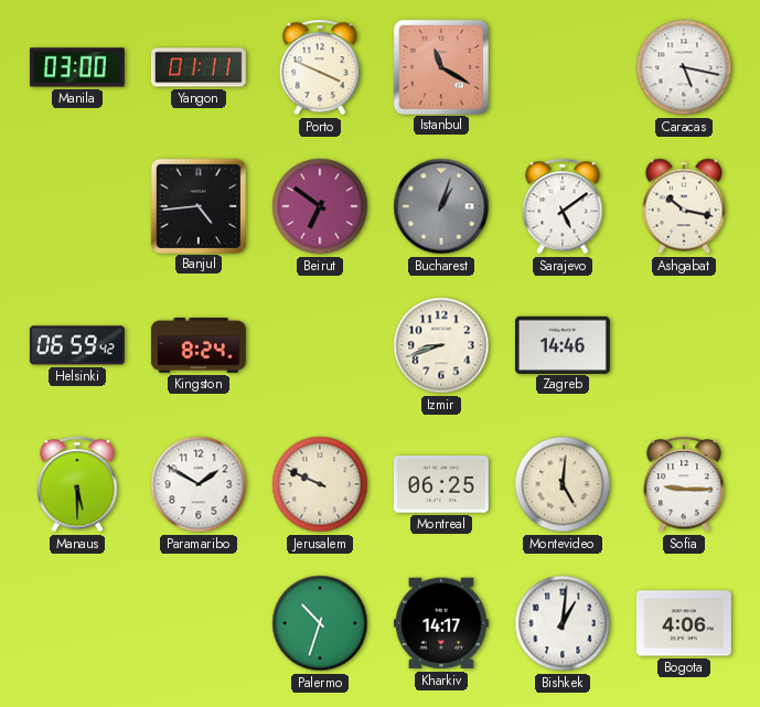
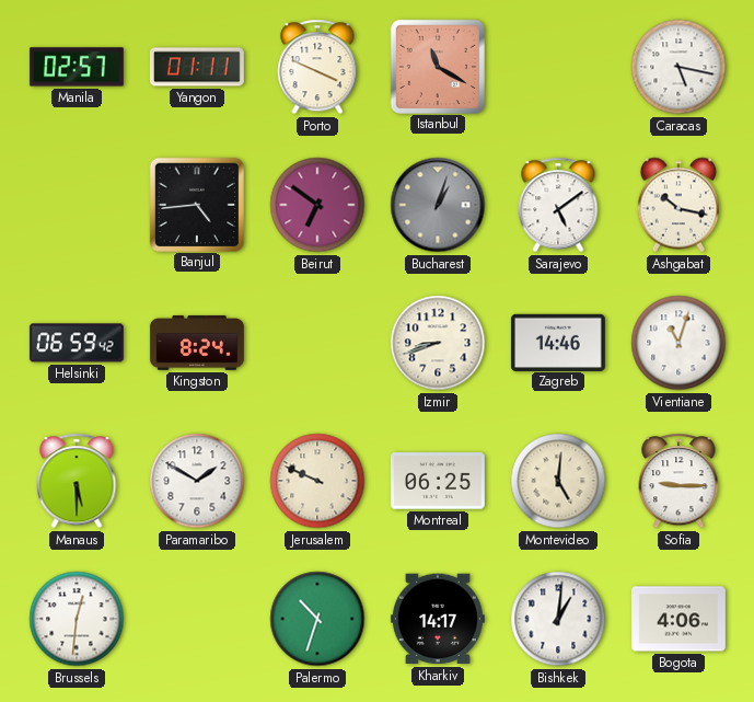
Manila: 03:00 -> 02:57 (77, 67)
Vientiane: none -> 11:03 (678, 343)
Brussels: none -> 12:31 (77, 619)
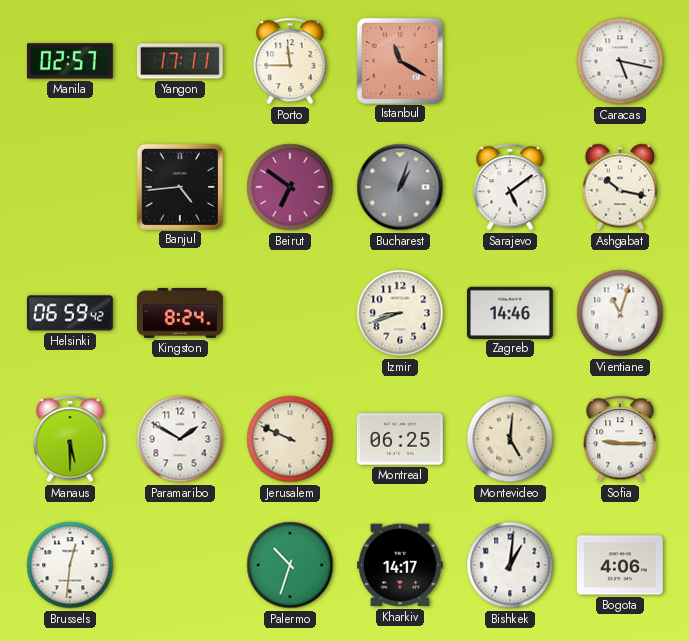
Yangon: 01:11 -> 17:11 (180, 61)
Porto: 3:49 -> 11:45 (290, 61)
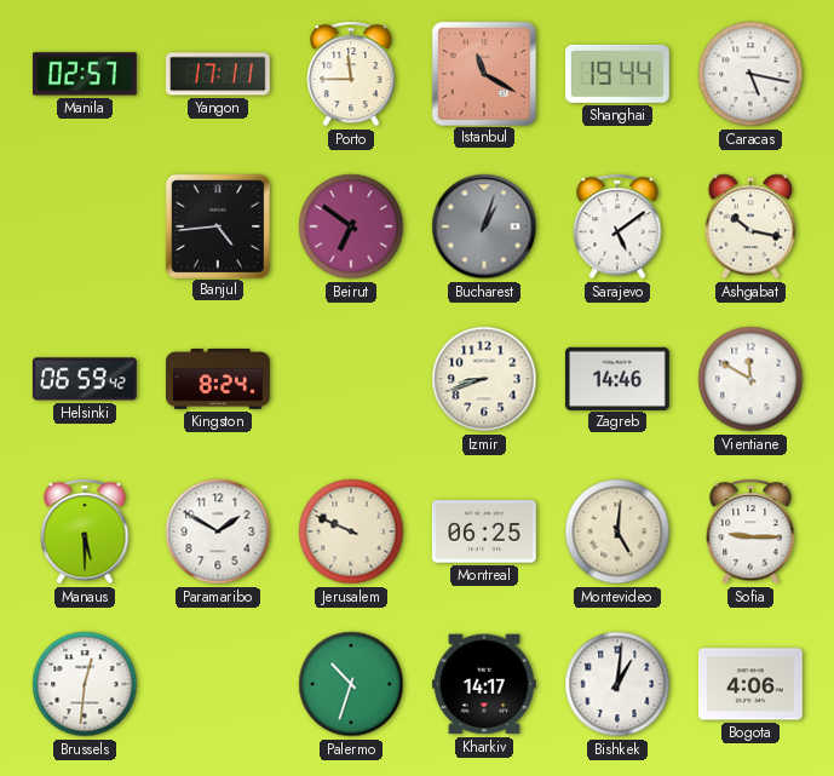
Shanghai: none -> 19:44 (617, 74)
Vientiane: 11:03 -> 11:50 (750, 379)
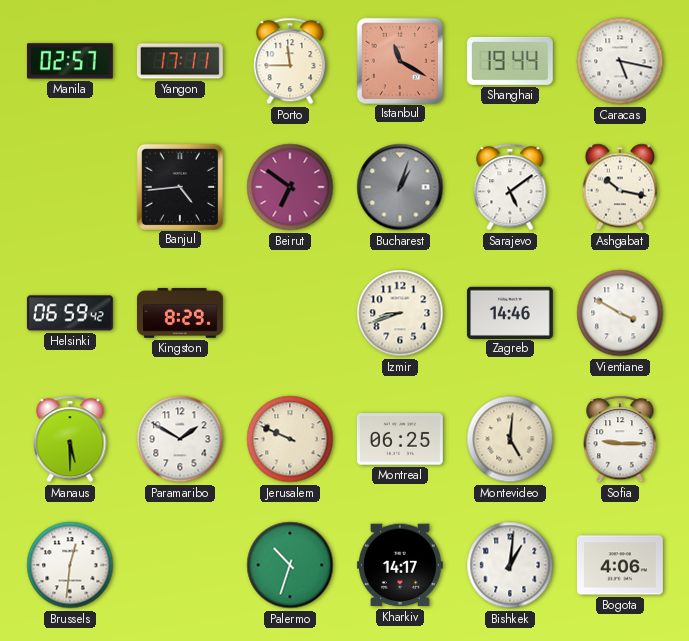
Kingston: 8:24 -> 8:29 (180, 313)
Vientiane: 11:50 -> 3:50 (620, 313)
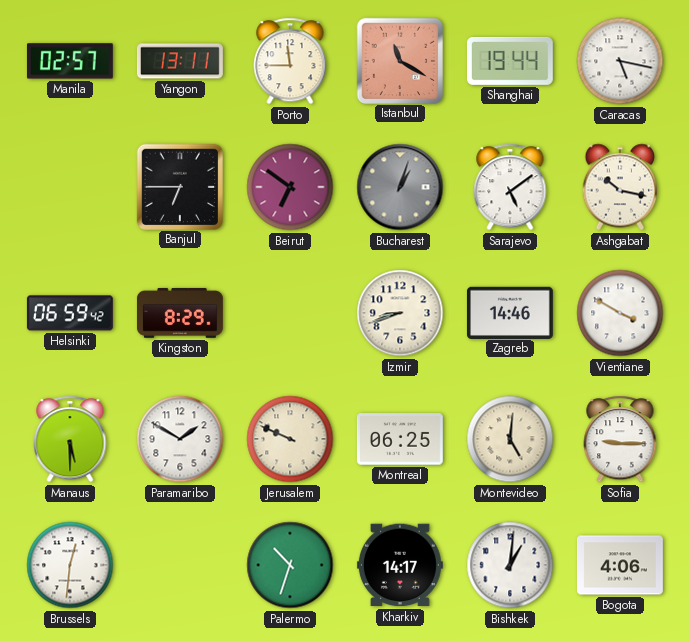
Yangon: 17:11 -> 13:11 (180, 61)
Banjul: 4:44 -> 6:45 (179, 186)
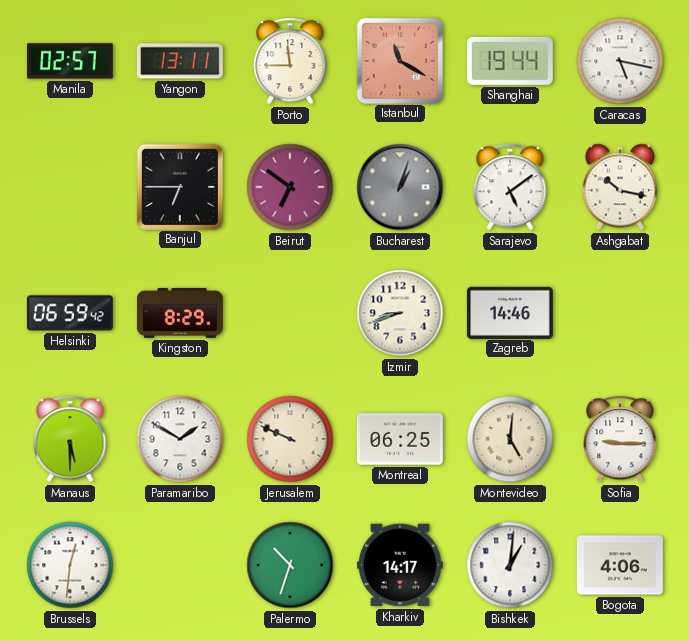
Vientiane: 3:50 -> none (620, 313)
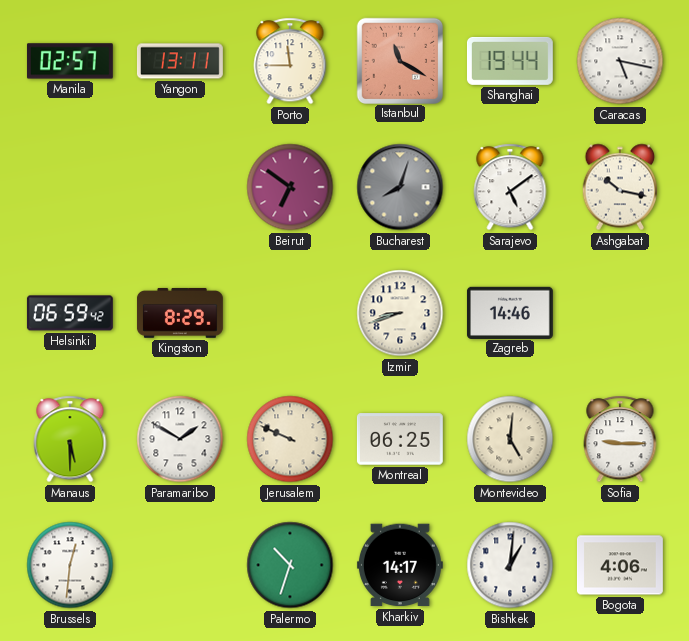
Banjul: 6:45 -> none (179, 186)
Bucharest: 1:03 -> 8:03 (400, 187)
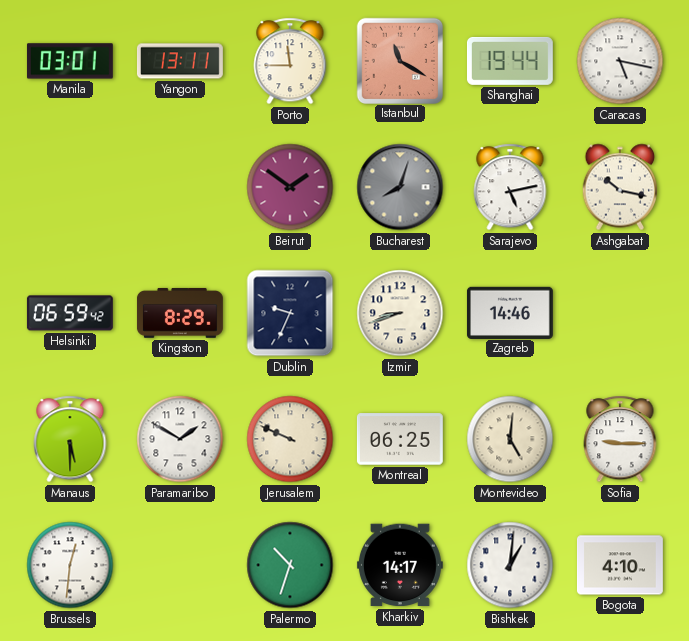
Manila: 02:57 -> 03:01 (70, 61)
Beirut: 6:51 -> 1:51 (290, 187)
Sarajevo: 5:09 -> 5:13 (510, 187)
Dublin: none -> 9:34 (290, 313)
Bogota: 4:06 -> 4:10 (620, 565)
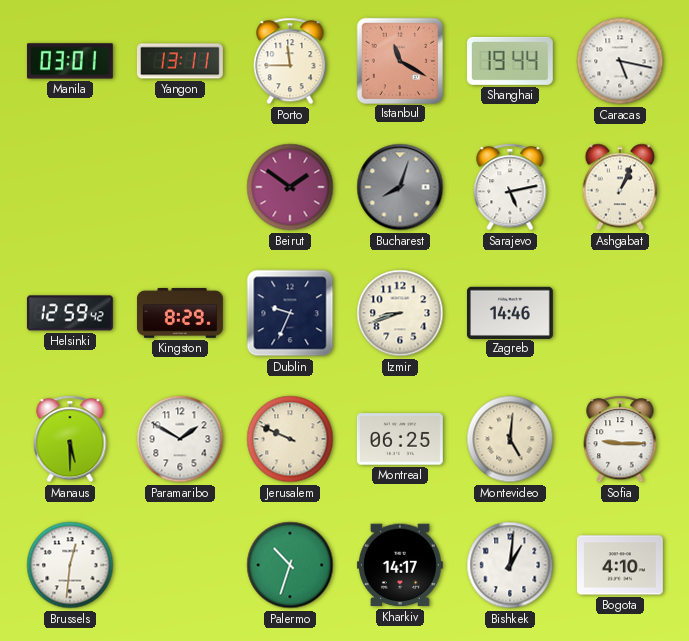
Ashgabat: 10:17 -> 1:04 (620, 187)
Helsinki: 06:59 -> 12:59 (70, 313)
